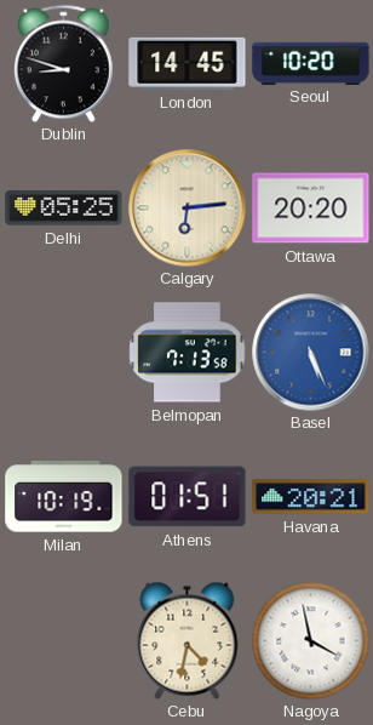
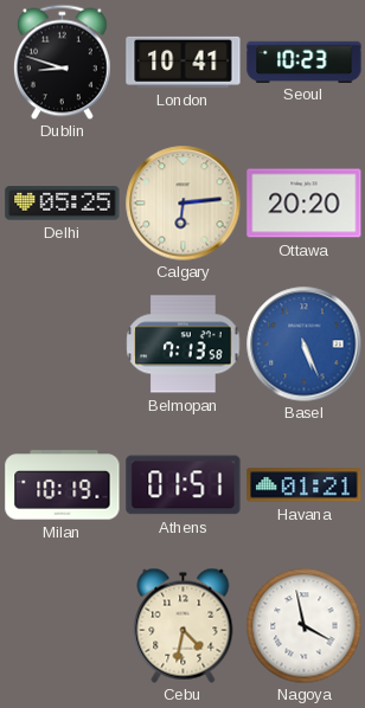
London: 14:45 -> 10:41 (184, 62)
Seoul: 10:20 -> 10:23 (305, 62)
Havana: 20:21 -> 01:21 (305, 485)
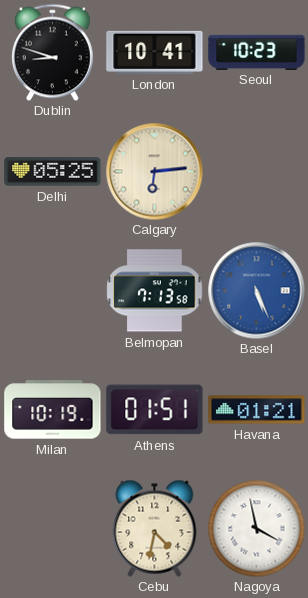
Ottawa: 20:20 -> none (305, 204)
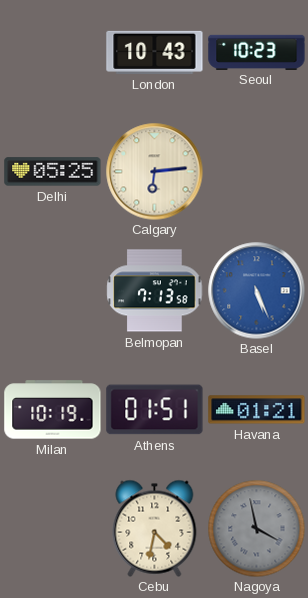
Dublin: 8:48 -> none (53, 52)
London: 10:41 -> 10:43 (155, 52)
Nagoya dial: white -> grey (256, 528)
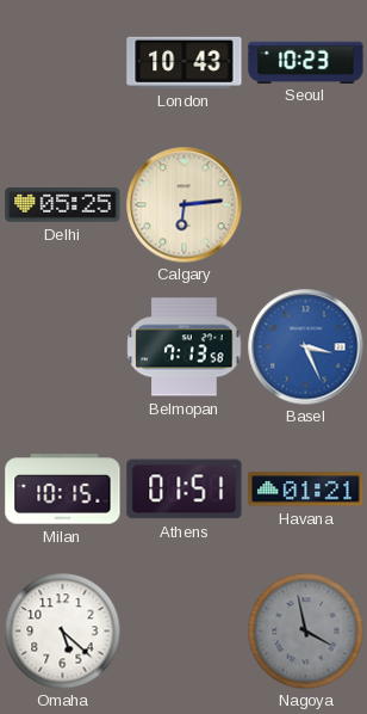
Basel: 5:26 -> 3:26 (306, 347)
Milan: 10:19 -> 10:15 (63, 490)
Omaha: none -> 5:22 (62, 630)
Cebu: 4:32 -> none (155, 528)
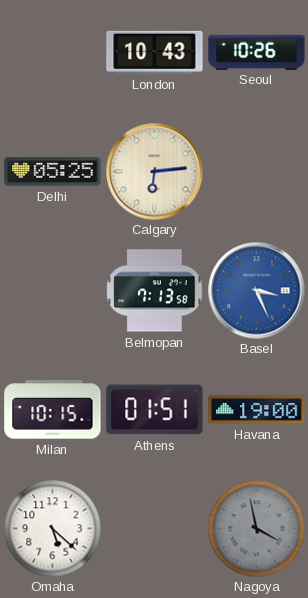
Seoul: 10:23 -> 10:26 (257, 52)
Havana: 01:21 -> 19:00 (257, 410)
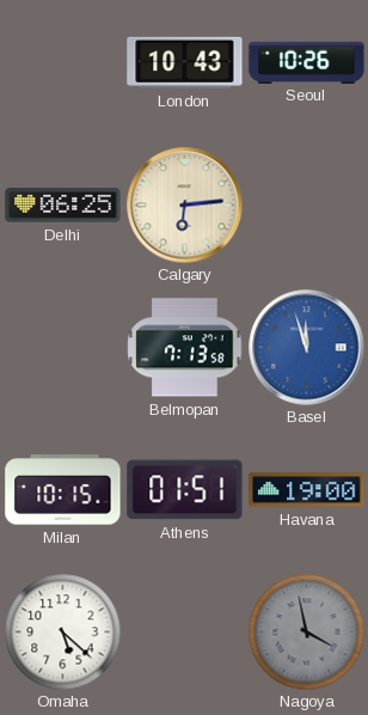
Delhi: 05:25 -> 06:25 (63, 206)
Basel: 3:26 -> 11:57 (307, 348)
